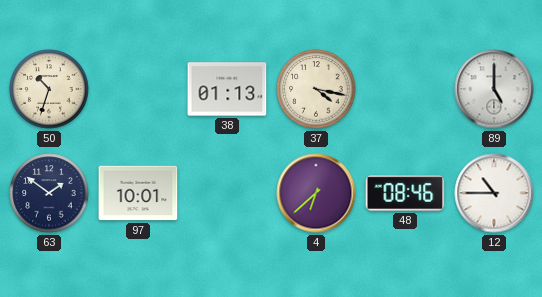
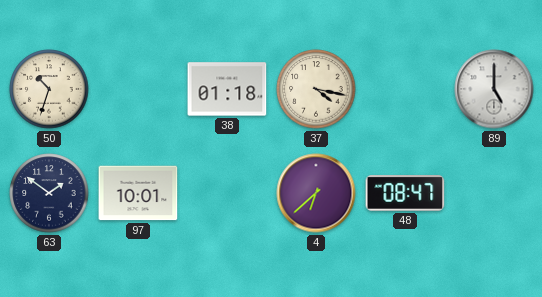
38: 01:13 -> 01:18 (227, 89)
48: 08:46 -> 08:47 (405, 193)
12: 10:45 -> none (494, 193)
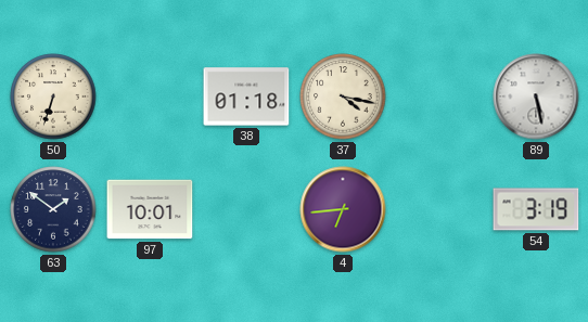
50: 10:33 -> 6:33 (53, 96)
89: 5:00 -> 5:28 (536, 96)
4: 6:38 -> 6:44 (343, 209)
48: 08:47 -> none (405, 193)
54: none -> 3:19 (536, 209)
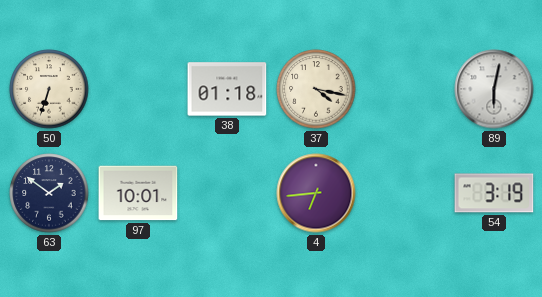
89: 5:28 -> 6:02 (494, 89)
